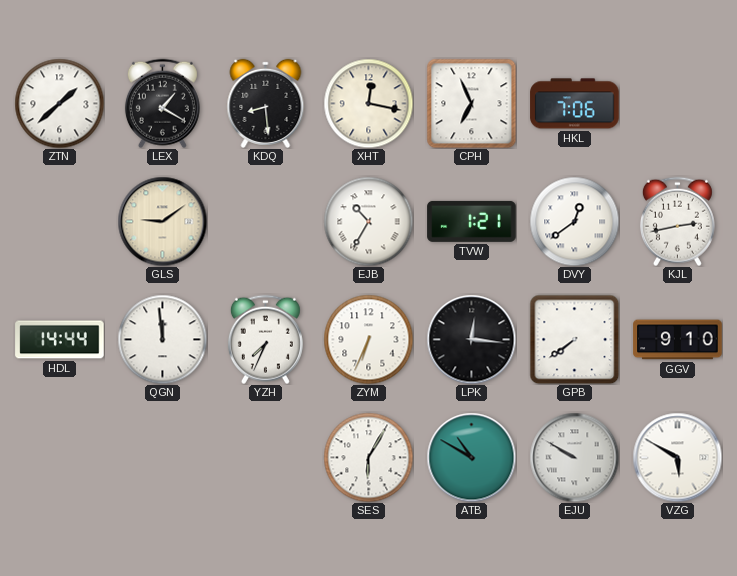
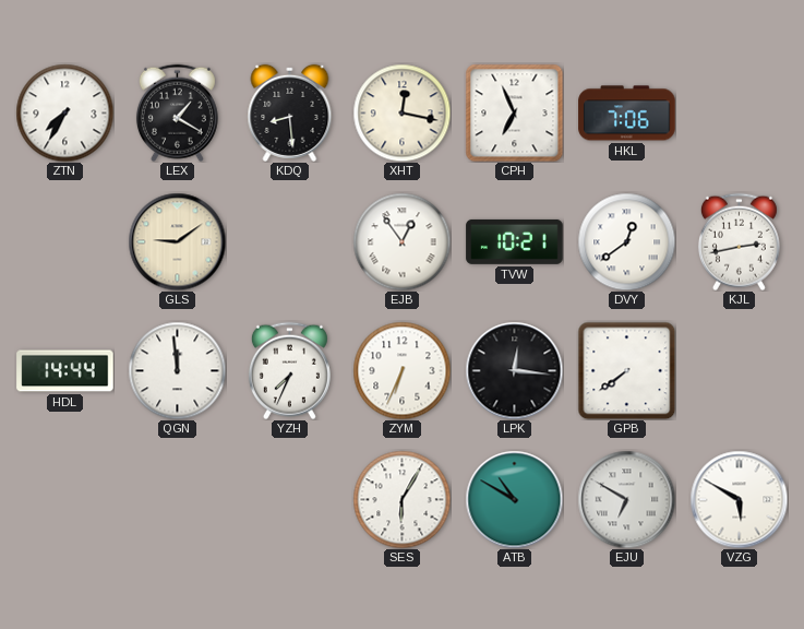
ZTN: 1:38 -> 7:35 (64, 112)
EJB: 10:35 -> 12:54 (401, 241)
TVW: 1:21 -> 10:21 (515, 241)
GGV: 9:10 -> none (678, 340)
EJU: 9:50 -> 6:50 (626, 499)
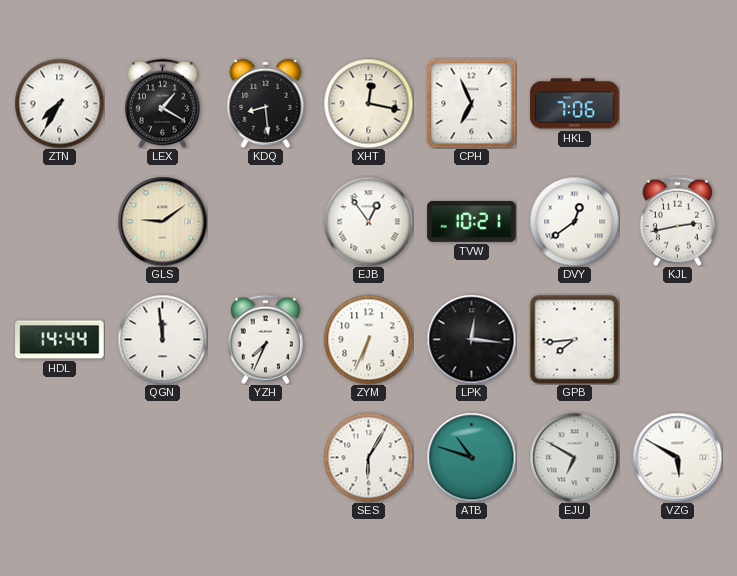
GPB: 7:39 -> 7:44 (574, 339)
ATB: 10:50 -> 10:48 (471, 457)
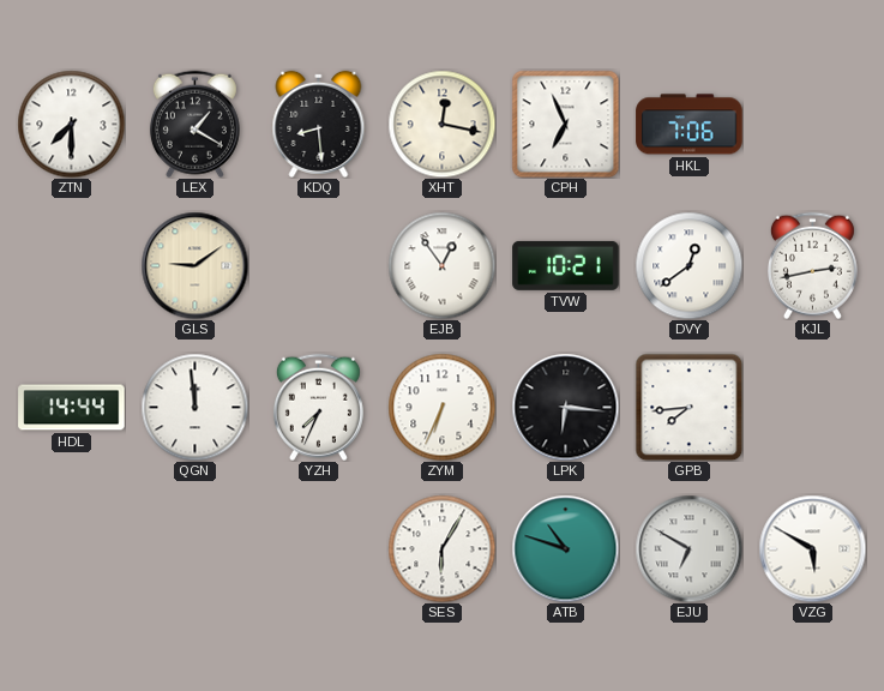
ZTN: 7:35 -> 7:30 (71, 124)
LPK: 12:16 -> 6:16 (565, 407)
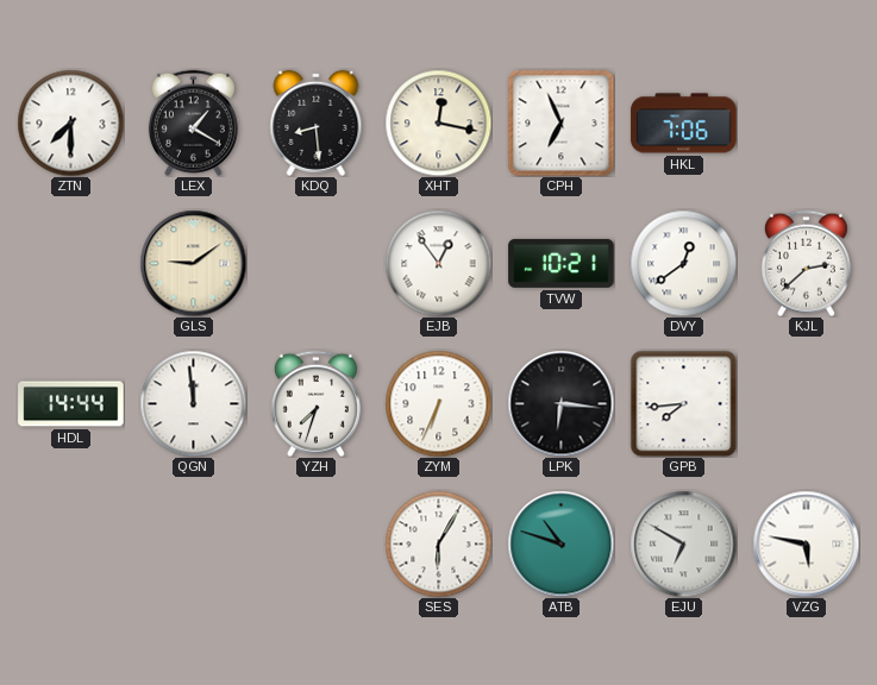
KJL: 2:43 -> 2:38 (806, 263)
YZH: 7:34 -> 7:33 (315, 403)
VZG: 5:50 -> 5:47 (806, 543)
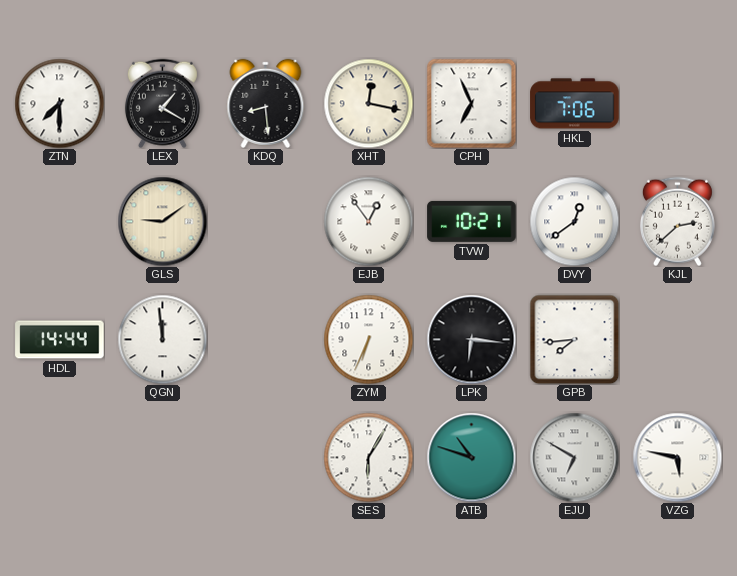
YZH: 7:33 -> none (315, 403)
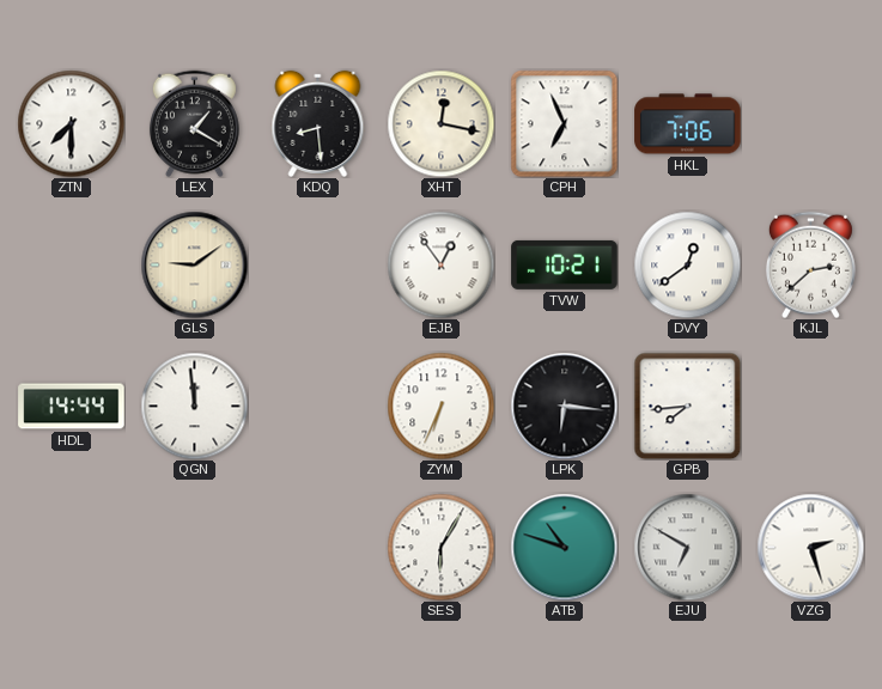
VZG: 5:47 -> 2:27 (810, 547)
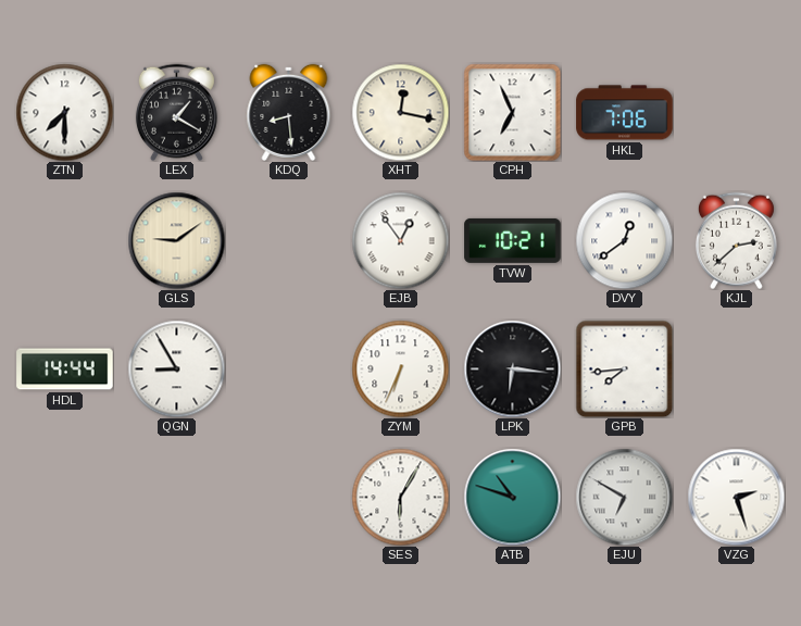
QGN: 11:59 -> 8:55 (176, 368)
